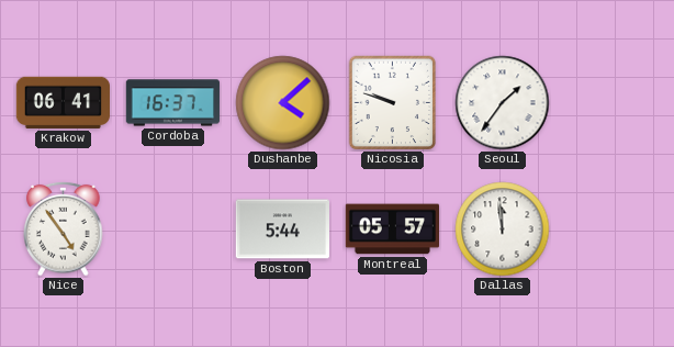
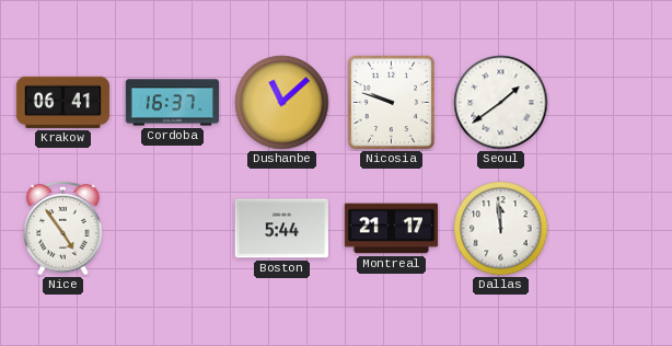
Dushanbe: 4:08 -> 11:08 (282, 103)
Seoul: 1:36 -> 1:39 (501, 103)
Montreal: 05:57 -> 21:17 (392, 229)
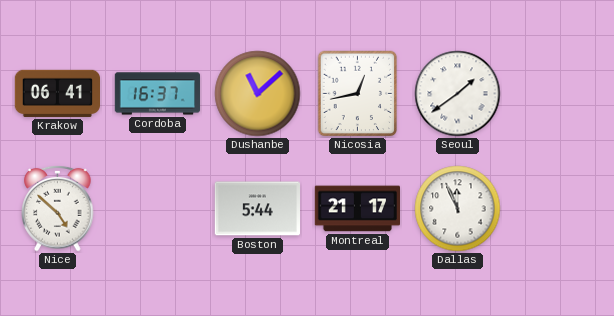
Nicosia: 9:48 -> 12:43 (358, 94)
Nice: 4:54 -> 4:52 (58, 208)
Dallas: 11:59 -> 11:56 (458, 209)
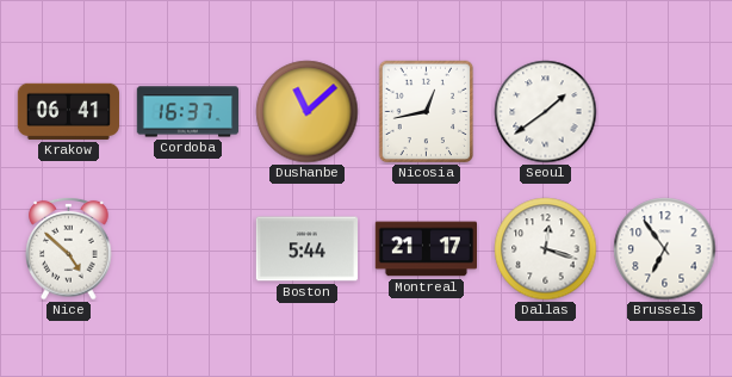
Dallas: 11:56 -> 12:18 (546, 249)
Brussels: none -> 6:54 (665, 249)
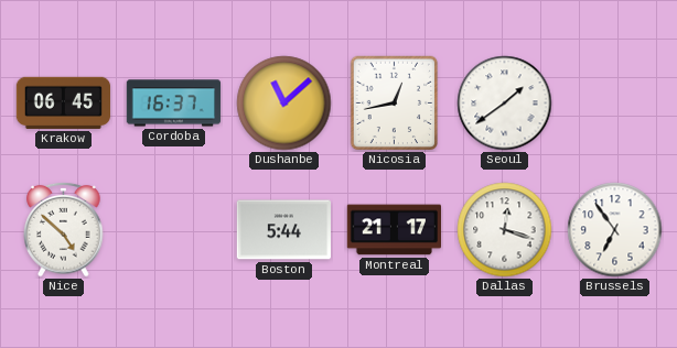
Krakow: 06:41 -> 06:45 (63, 102)
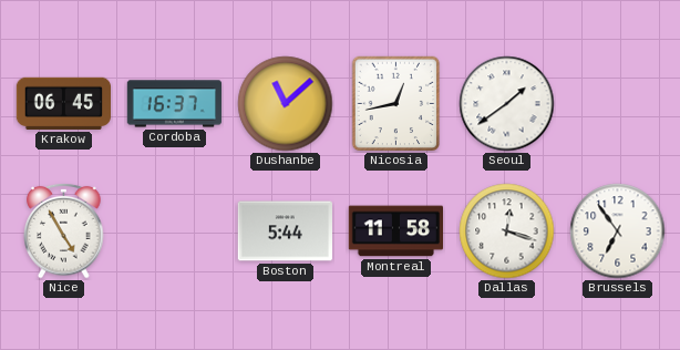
Nice: 4:52 -> 4:55 (64, 230)
Montreal: 21:17 -> 11:58 (396, 231)
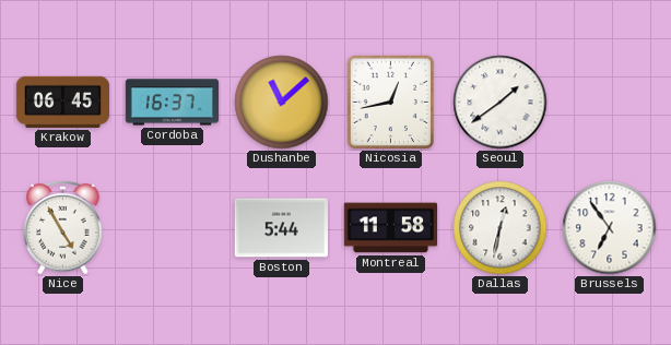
Dallas: 12:18 -> 12:32 (501, 228)
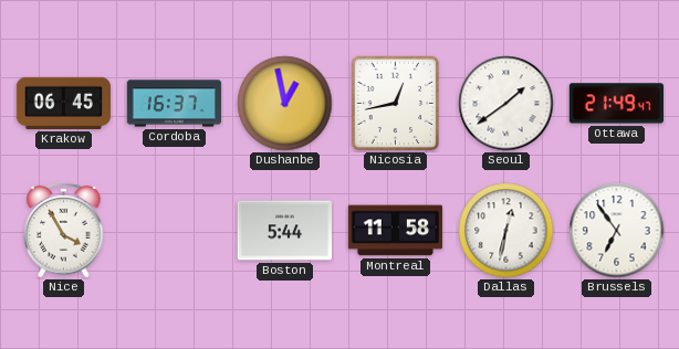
Dushanbe: 11:08 -> 12:58 (285, 104)
Ottawa: none -> 21:49 (616, 104)
Nice: 4:55 -> 3:55 (64, 230)
